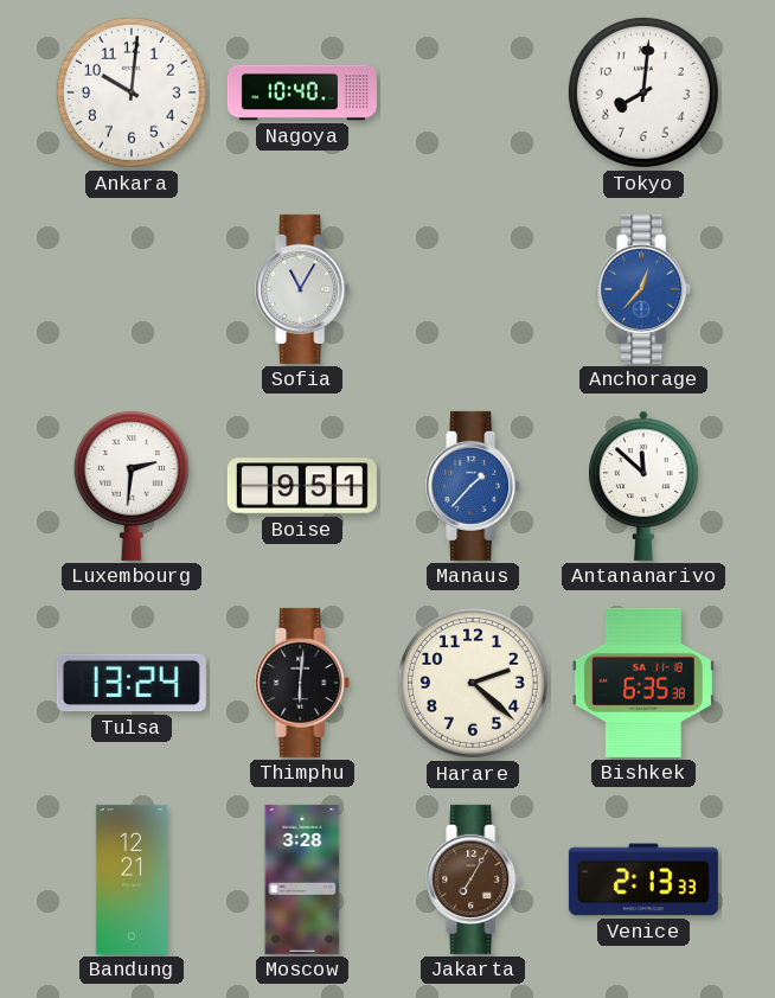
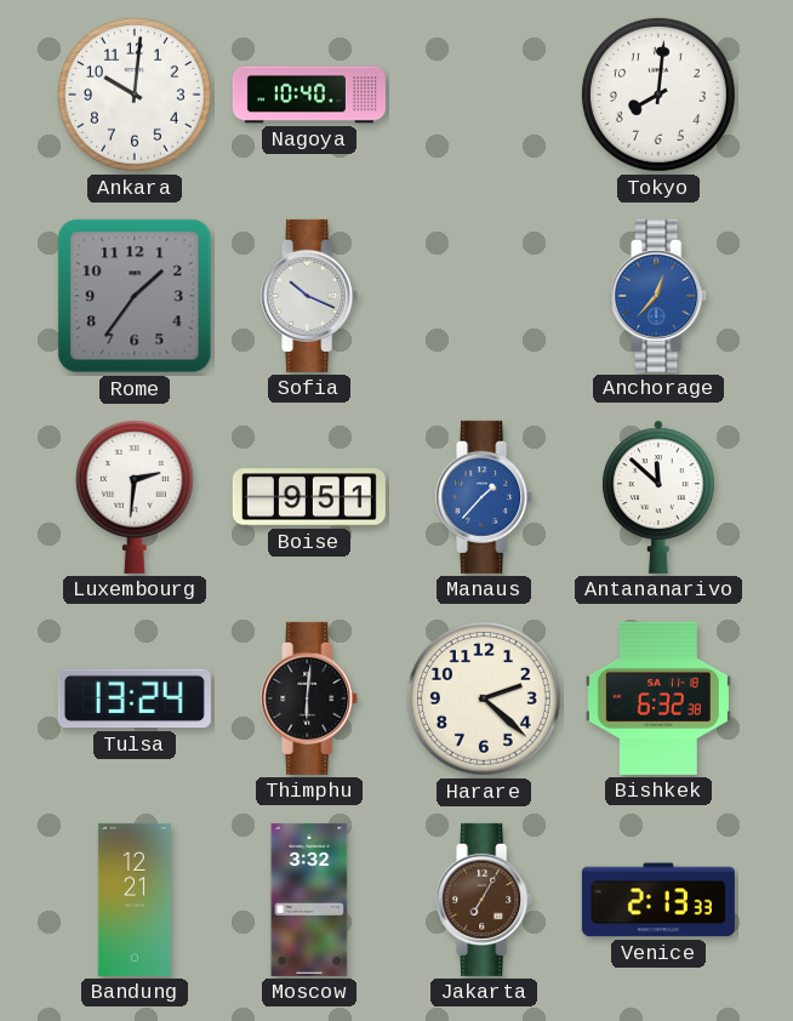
Rome: none -> 1:36 (135, 296)
Sofia: 11:05 -> 10:19 (310, 296)
Bishkek: 6:35 -> 6:32 (658, 698)
Moscow: 3:28 -> 3:32 (309, 900)
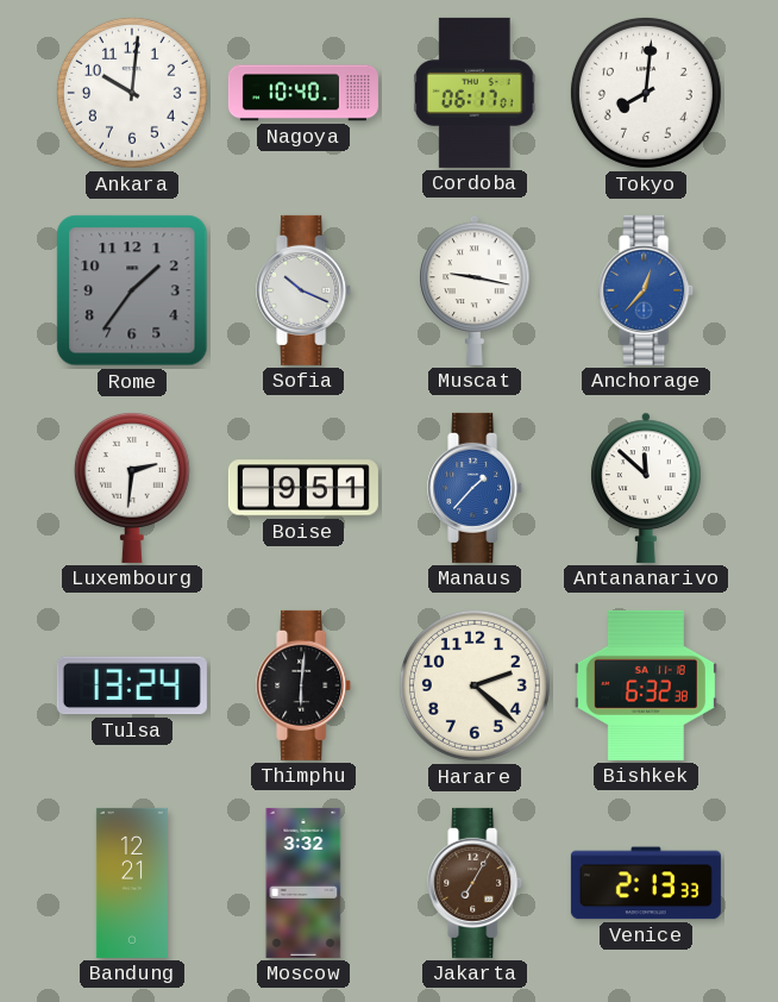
Cordoba: none -> 06:17 (475, 93)
Muscat: none -> 9:17 (475, 290)
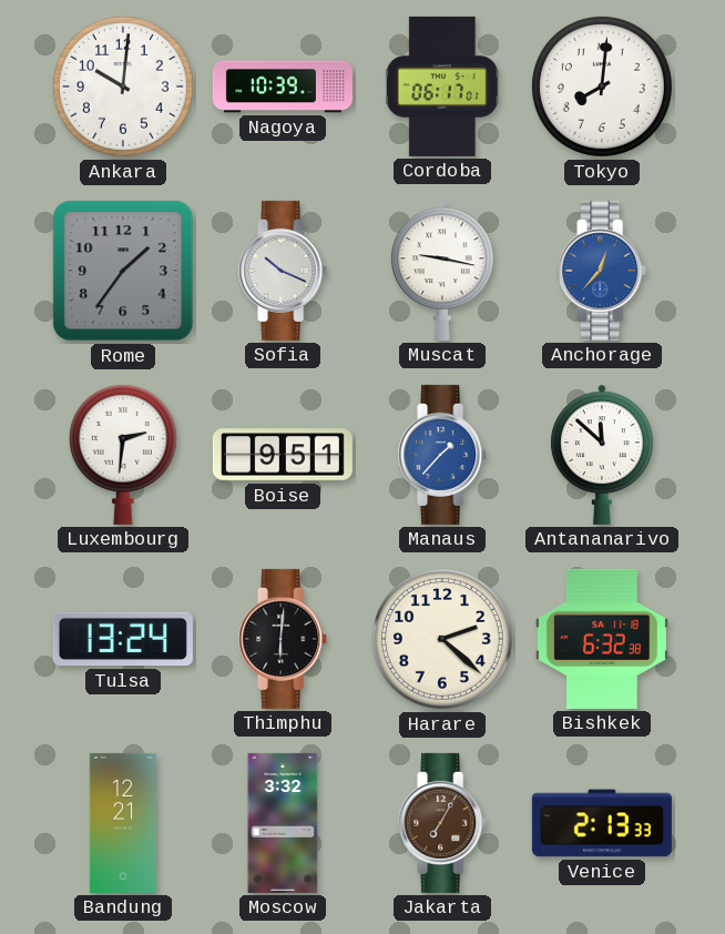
Nagoya: 10:40 -> 10:39 (283, 87)
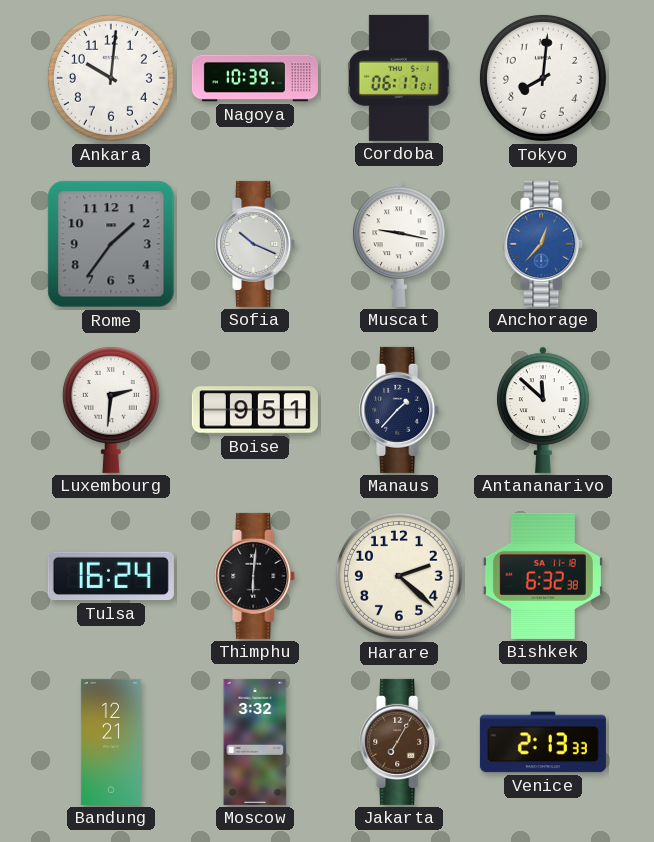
Manaus dial: blue -> navy (400, 410)
Tulsa: 13:24 -> 16:24 (111, 576)
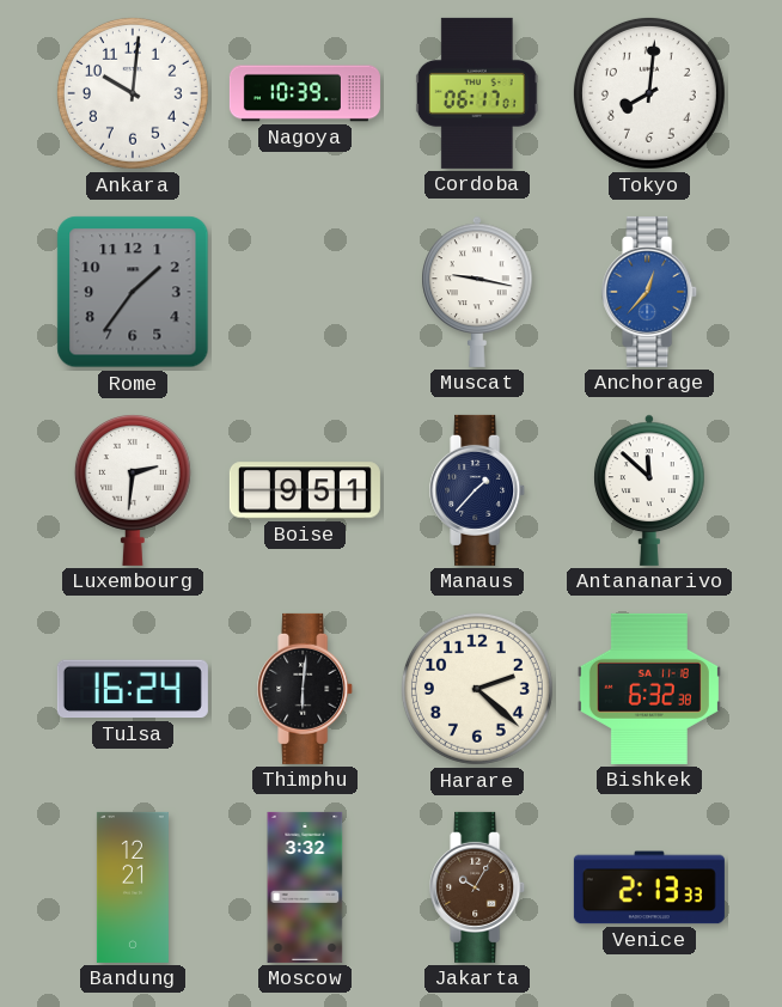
Sofia: 10:19 -> none (256, 244)
Jakarta: 7:05 -> 10:05 (478, 887)
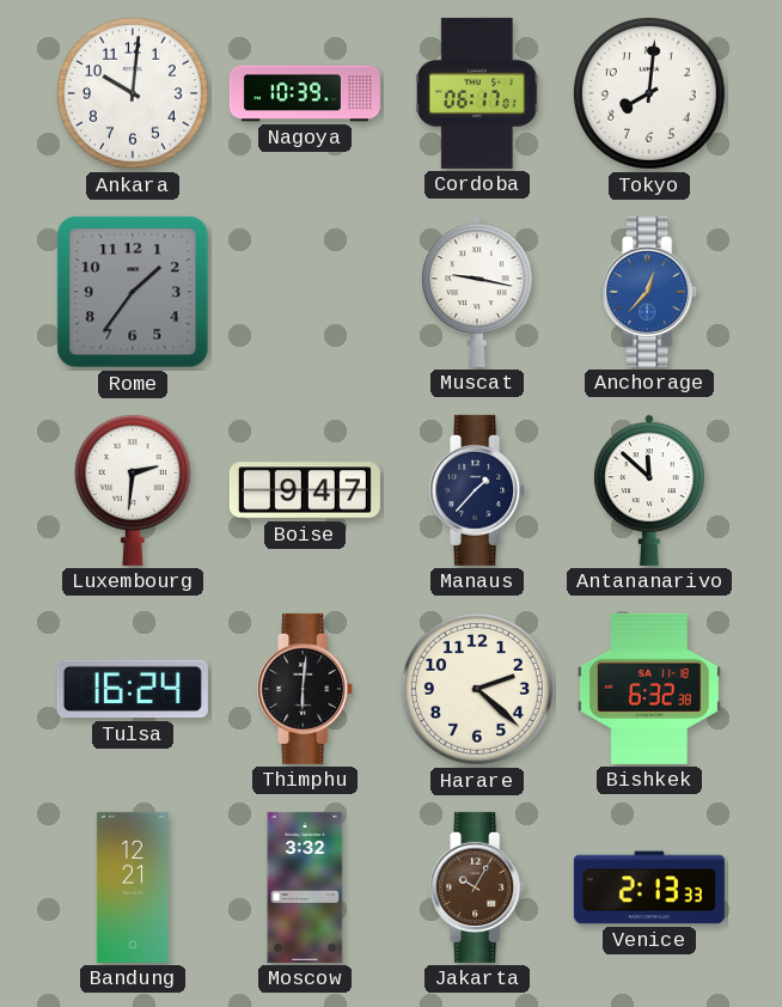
Boise: 9:51 -> 9:47 (305, 490)
